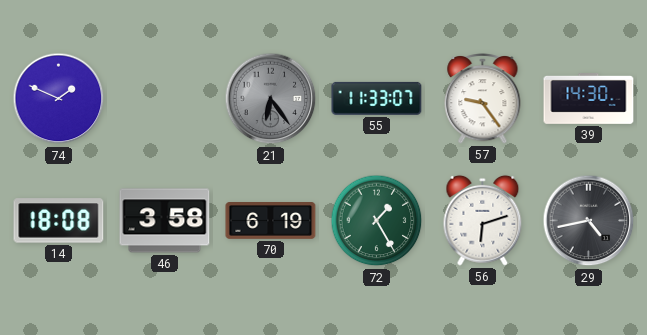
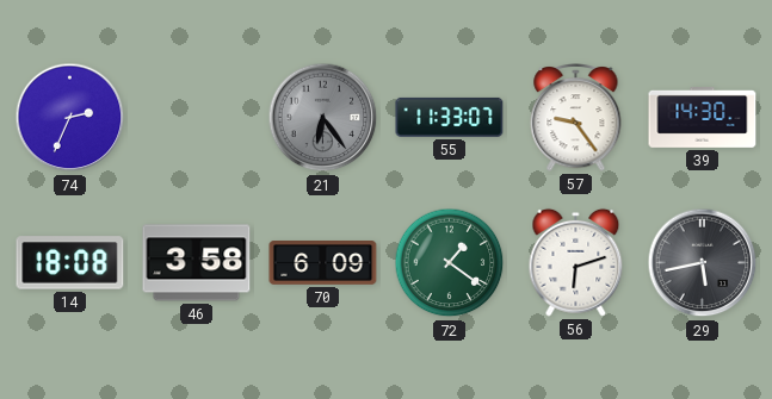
74: 1:49 -> 2:34 (70, 118)
70: 6:19 -> 6:09 (323, 263)
72: 1:25 -> 1:21 (450, 263)
29: 4:43 -> 5:43 (703, 263)
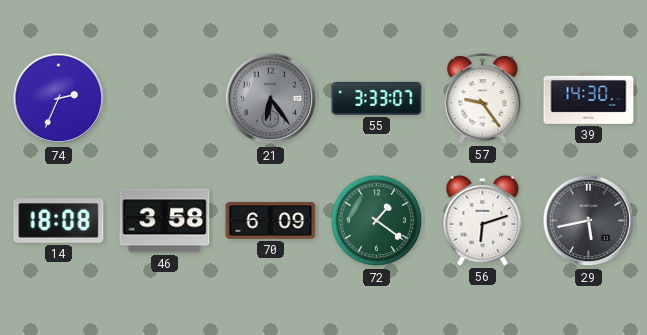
55: 11:33 -> 3:33 (377, 98)
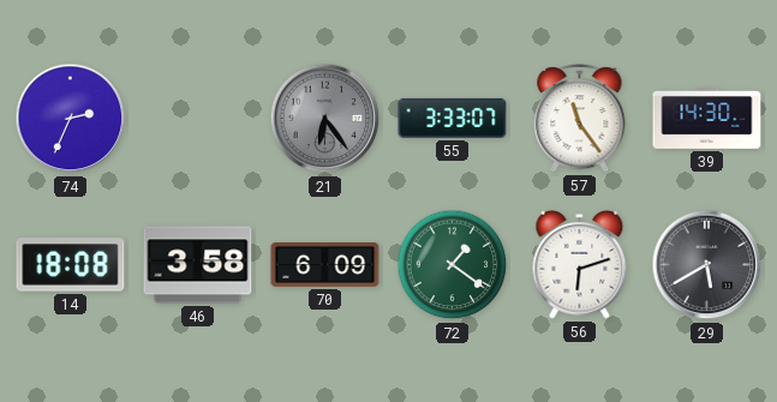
57: 9:24 -> 11:24 (580, 118)
29: 5:43 -> 5:40 (707, 265)
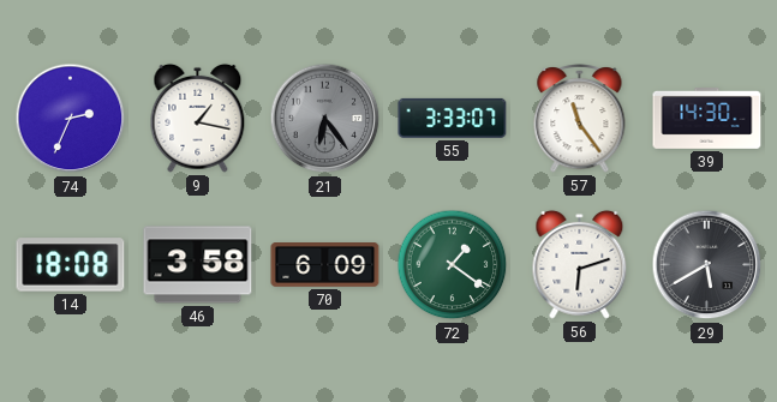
9: none -> 1:17 (198, 118)
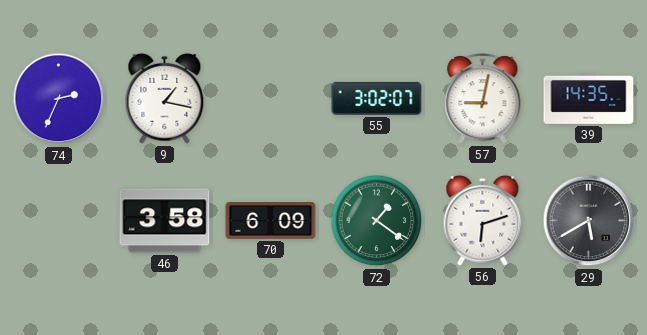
21: 6:24 -> none (325, 119)
55: 3:33 -> 3:02 (377, 98)
57: 11:24 -> 9:02 (483, 98)
39: 14:30 -> 14:35 (589, 99)
14: 18:08 -> none (71, 265)
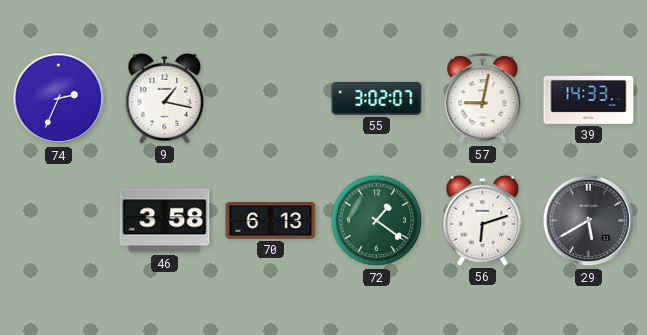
39: 14:35 -> 14:33 (589, 99)
70: 6:09 -> 6:13 (271, 221)
